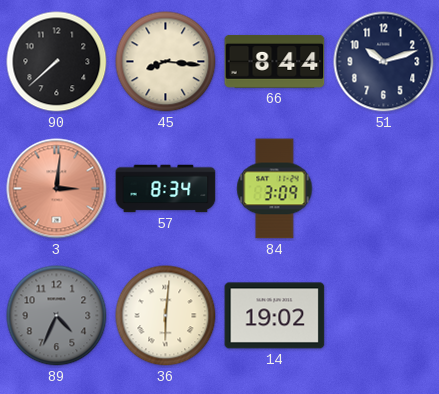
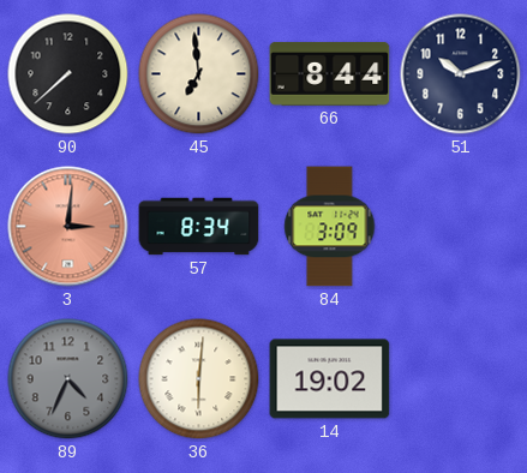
45: 8:16 -> 6:59 (199, 74)
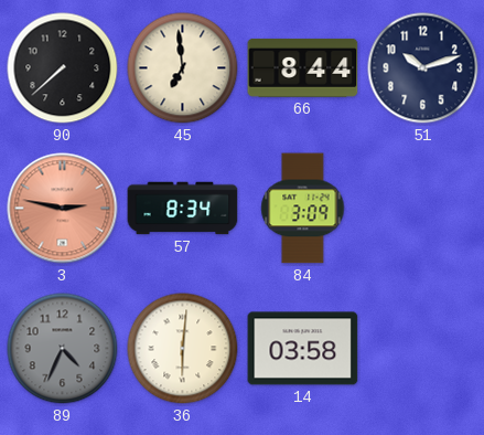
3: 3:01 -> 2:47 (63, 209)
14: 19:02 -> 03:58 (303, 349)
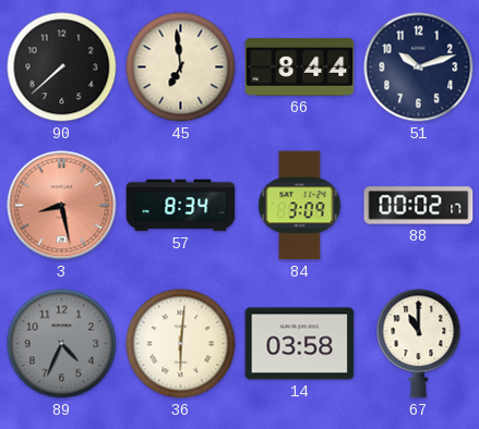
3: 2:47 -> 8:28 (62, 206)
88: none -> 00:02 (419, 206)
67: none -> 11:00 (419, 344)
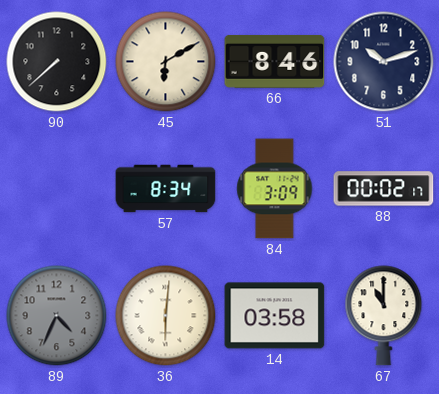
45: 6:59 -> 6:10 (166, 62)
66: 8:44 -> 8:46 (275, 61)
3: 8:28 -> none (62, 206)
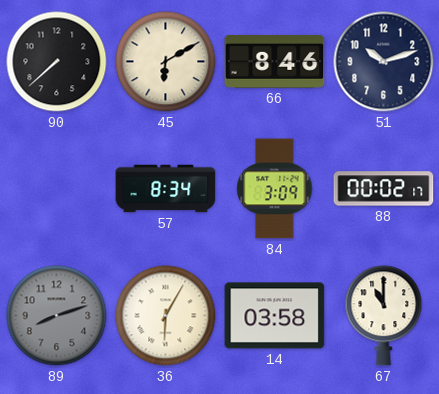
89: 4:34 -> 8:12 (57, 316)
36: 6:01 -> 6:05 (166, 316)
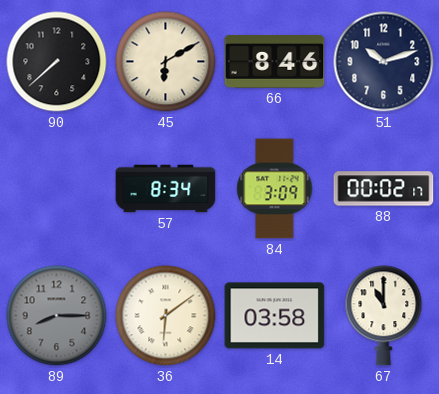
89: 8:12 -> 8:15 (57, 316)
36: 6:05 -> 6:09 (166, 316)
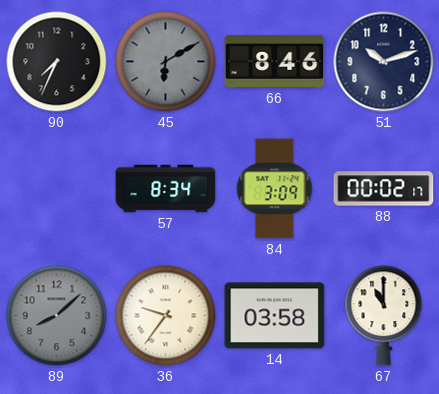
90: 7:38 -> 7:34 (57, 62)
45 dial: cream -> grey (166, 62)
89: 8:15 -> 8:08 (57, 316)
36: 6:09 -> 9:36 (166, 316)
